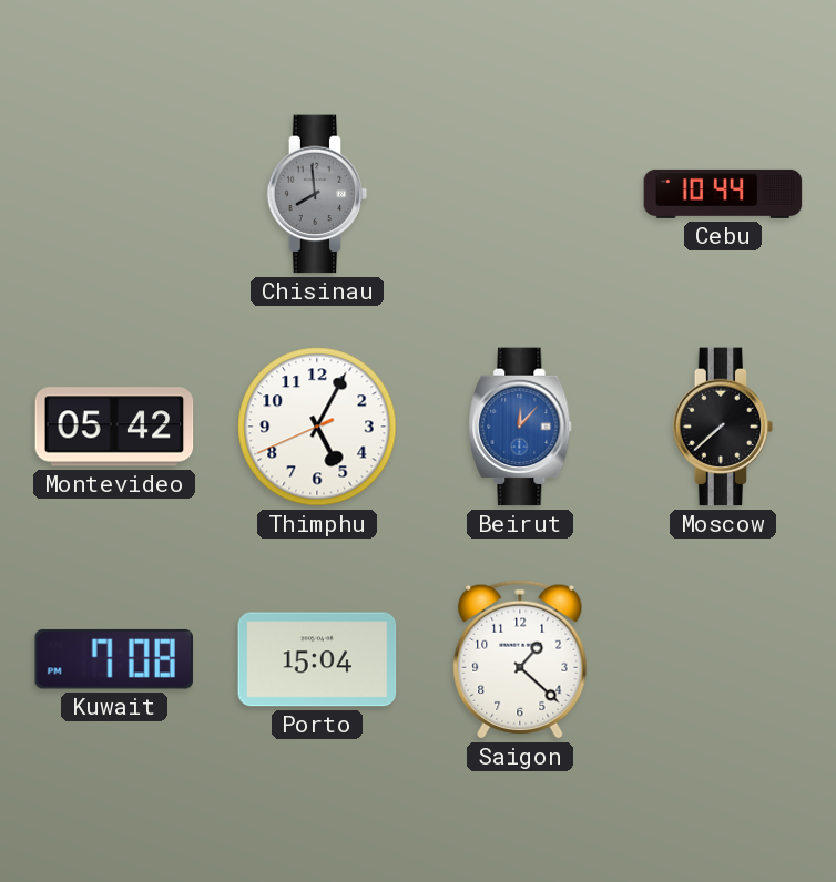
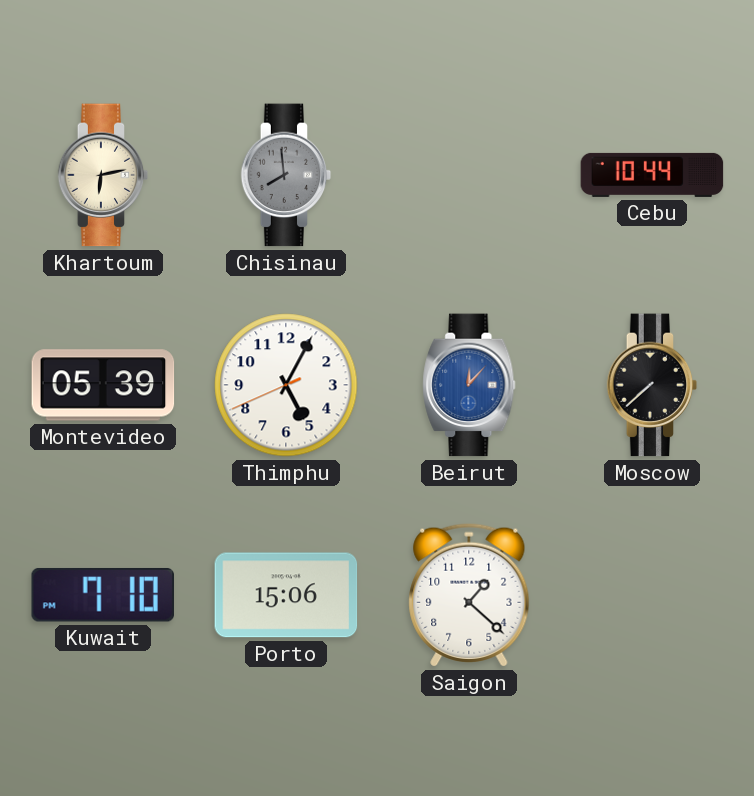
Khartoum: none -> 6:13 (103, 175)
Montevideo: 05:42 -> 05:39 (103, 385)
Kuwait: 7:08 -> 7:10 (103, 595)
Porto: 15:04 -> 15:06 (286, 595)
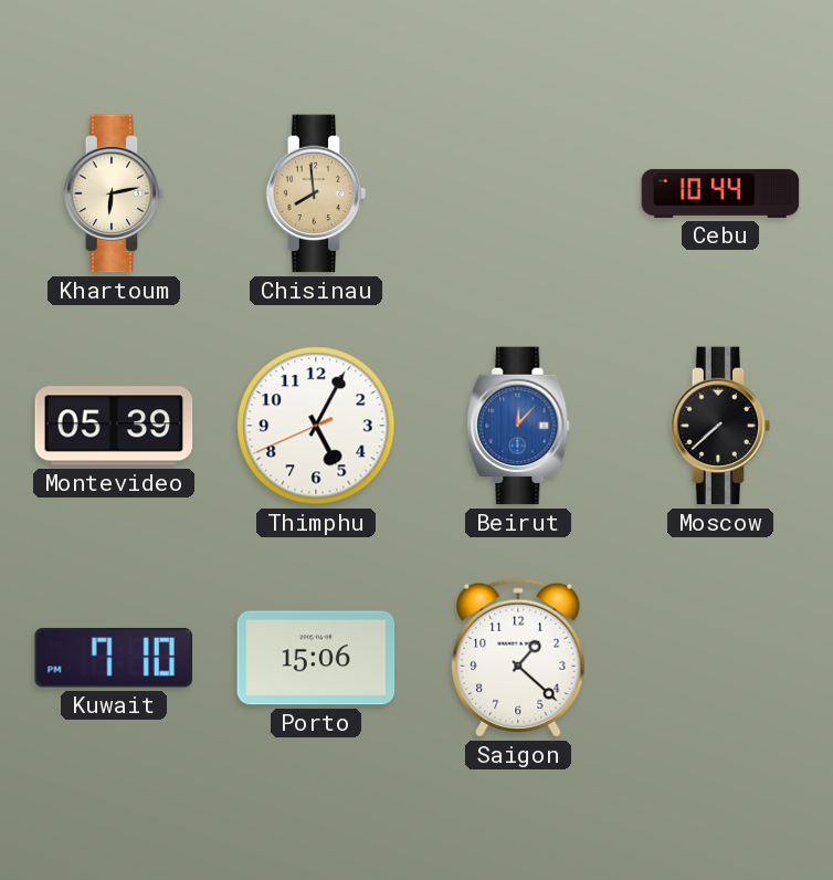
Chisinau dial: grey -> champagne (316, 193)
